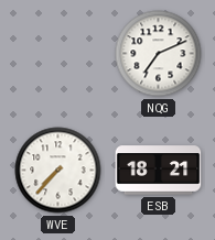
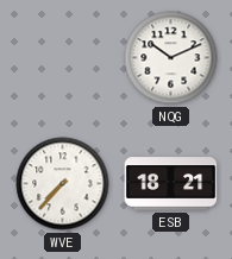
NQG: 7:11 -> 10:11 (171, 58)
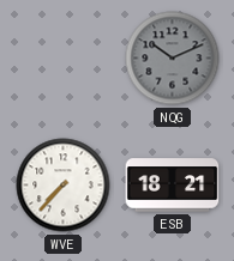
NQG dial: white -> grey (173, 59)
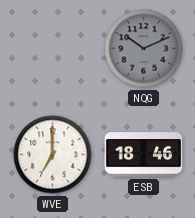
WVE: 7:37 -> 7:00 (53, 155)
ESB: 18:21 -> 18:46 (144, 155)
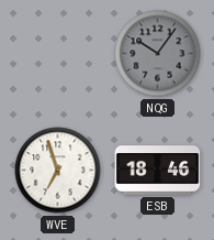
NQG: 10:11 -> 10:06 (158, 54)
WVE: 7:00 -> 6:57 (58, 171)
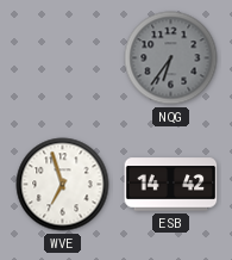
NQG: 10:06 -> 6:36 (171, 58)
ESB: 18:46 -> 14:42 (171, 185)
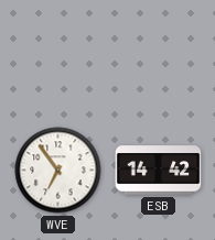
NQG: 6:36 -> none (171, 58)
WVE: 6:57 -> 6:54 (58, 171)
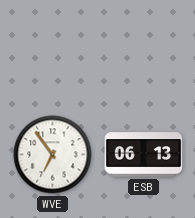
ESB: 14:42 -> 06:13 (144, 155)
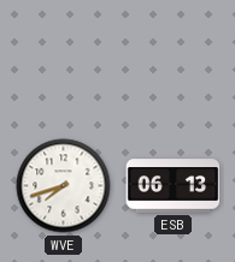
WVE: 6:54 -> 7:42 (64, 186)
